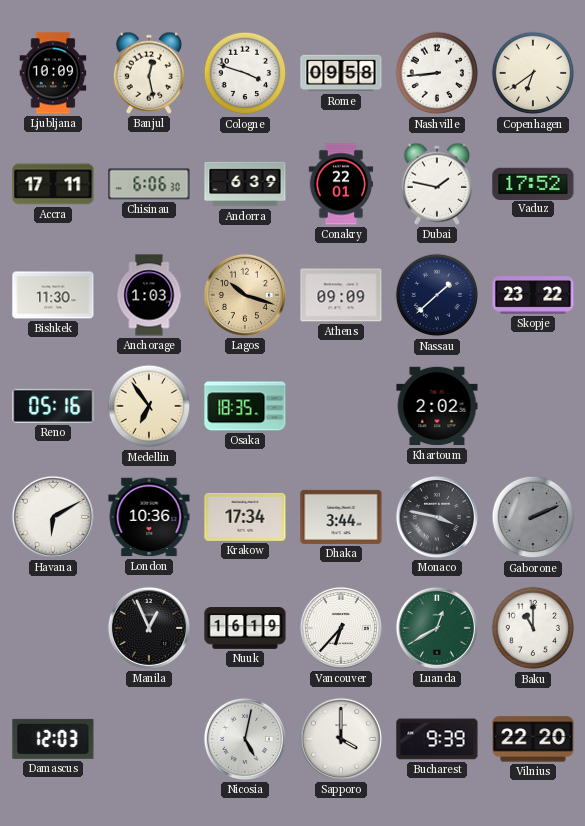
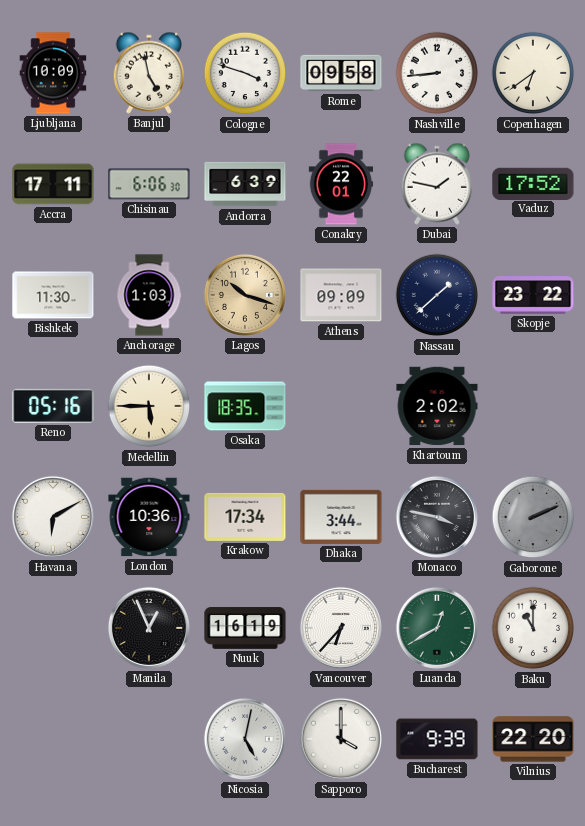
Banjul: 12:28 -> 4:58 (148, 73)
Medellin: 6:54 -> 5:45 (149, 406)
Damascus: 12:03 -> none (53, 739)
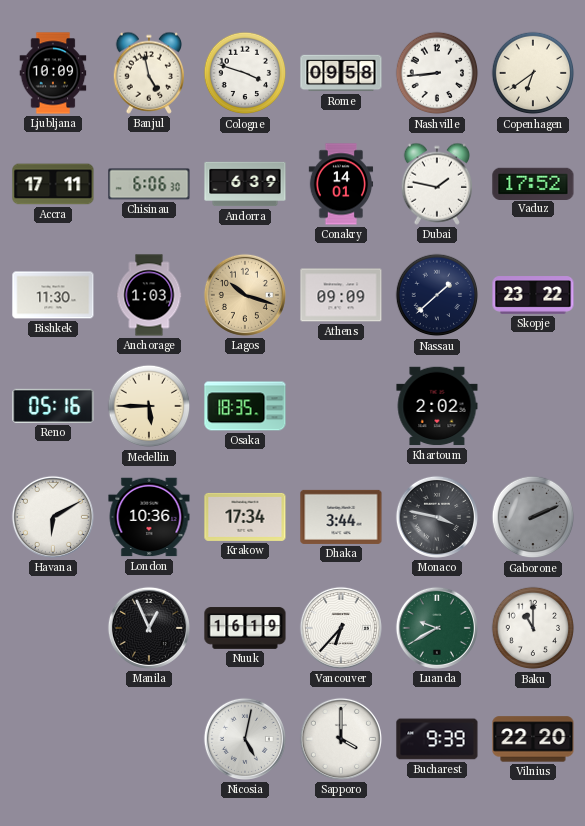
Conakry: 22:01 -> 14:01 (341, 184)
Luanda: 12:40 -> 9:40 (437, 628)
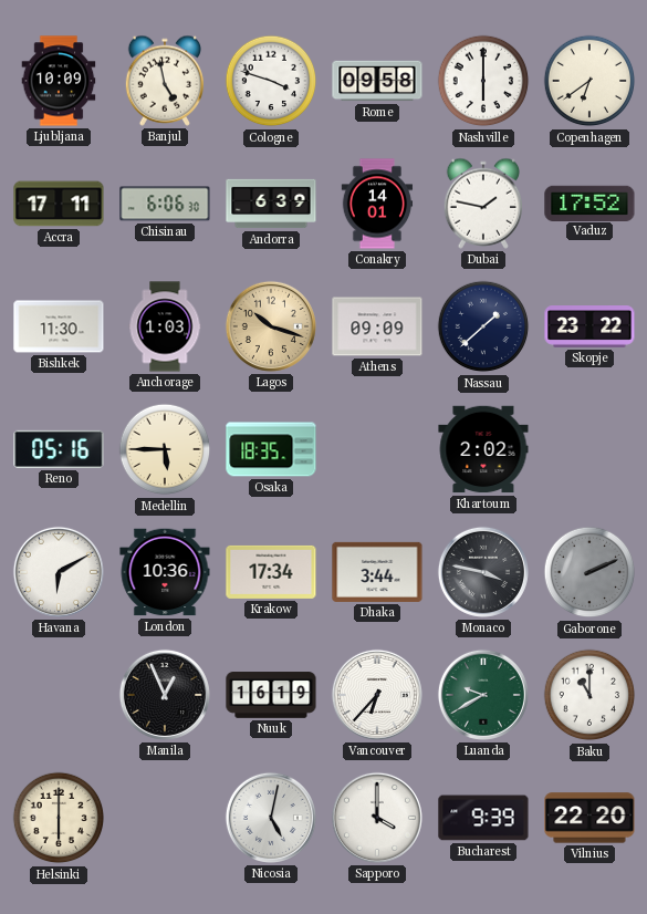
Nashville: 8:44 -> 6:00 (483, 81)
Helsinki: none -> 6:00 (59, 818)
